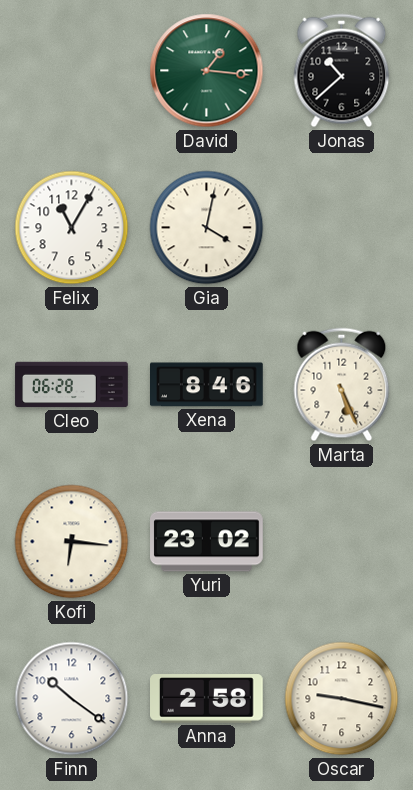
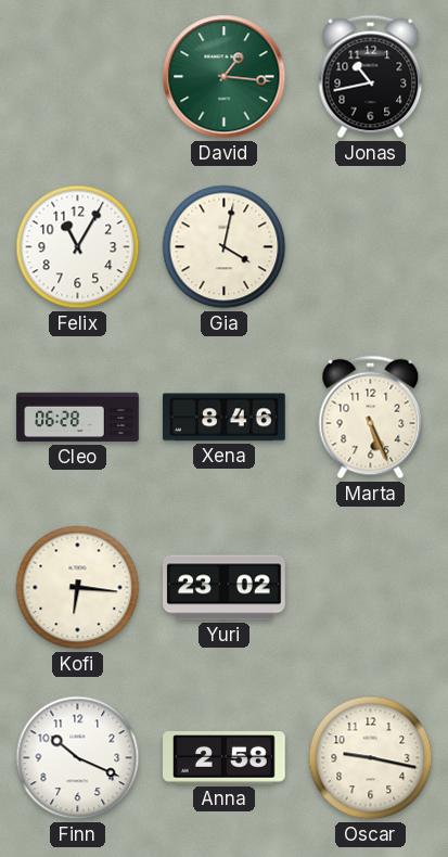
Jonas: 10:38 -> 10:43 (371, 77)
Finn: 10:21 -> 10:19 (78, 758)
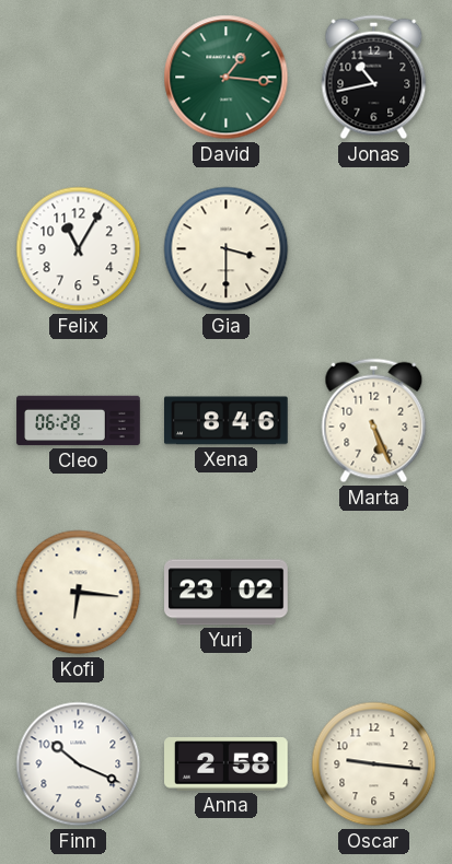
Gia: 4:02 -> 3:30 (227, 249)
Oscar: 9:17 -> 9:16 (374, 764)
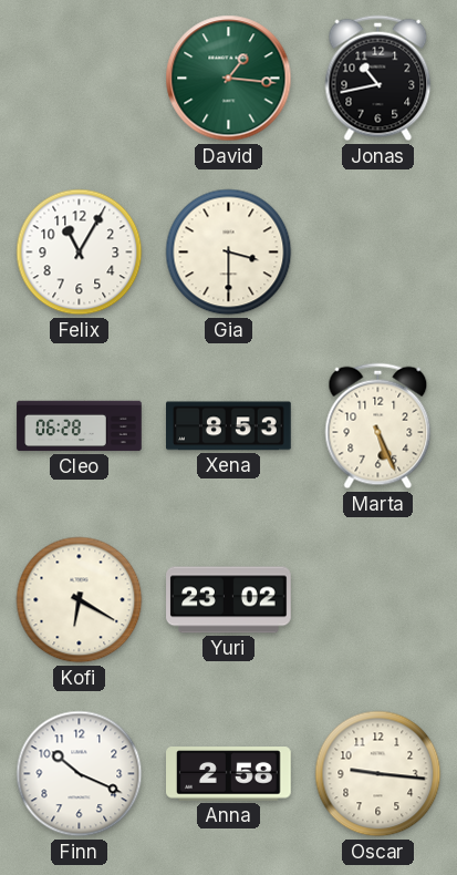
Xena: 8:46 -> 8:53 (229, 426)
Kofi: 6:16 -> 6:20 (80, 600)
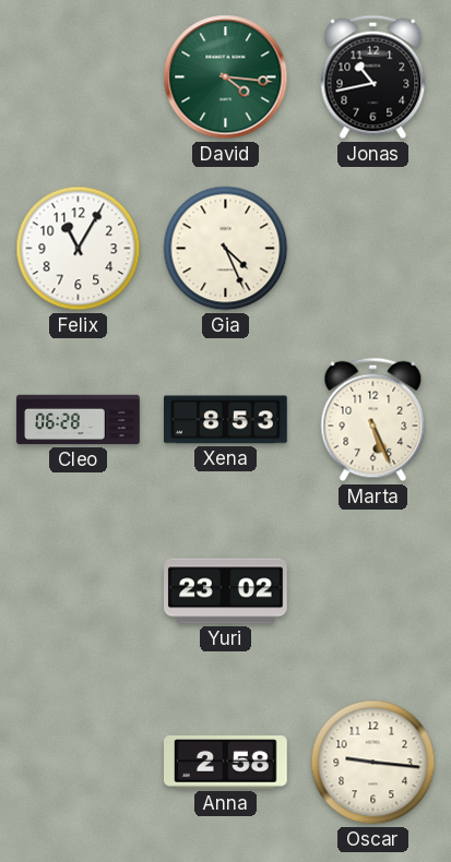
David: 1:16 -> 4:16 (226, 77)
Gia: 3:30 -> 4:26 (226, 249)
Kofi: 6:20 -> none (80, 600)
Finn: 10:19 -> none (80, 774)
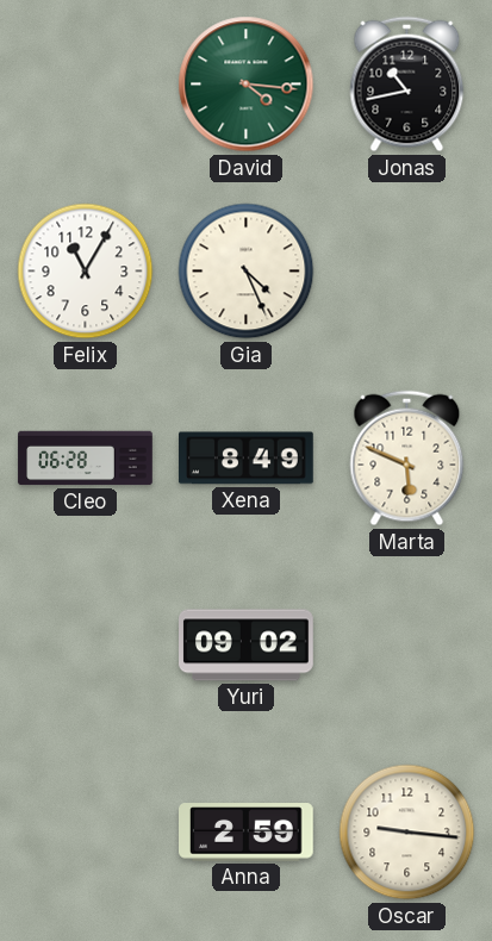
Xena: 8:53 -> 8:49 (247, 459)
Marta: 5:26 -> 5:49 (407, 459)
Yuri: 23:02 -> 09:02 (247, 646)
Anna: 2:58 -> 2:59 (247, 833)
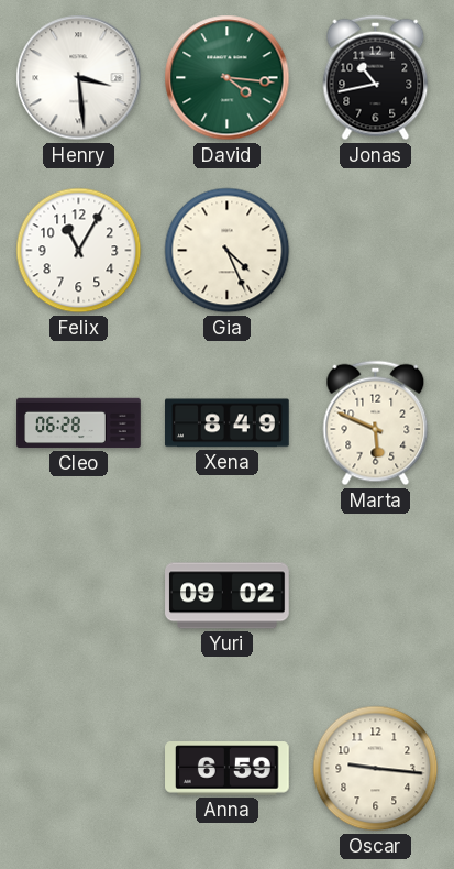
Henry: none -> 3:29 (79, 78)
Anna: 2:59 -> 6:59 (228, 769)
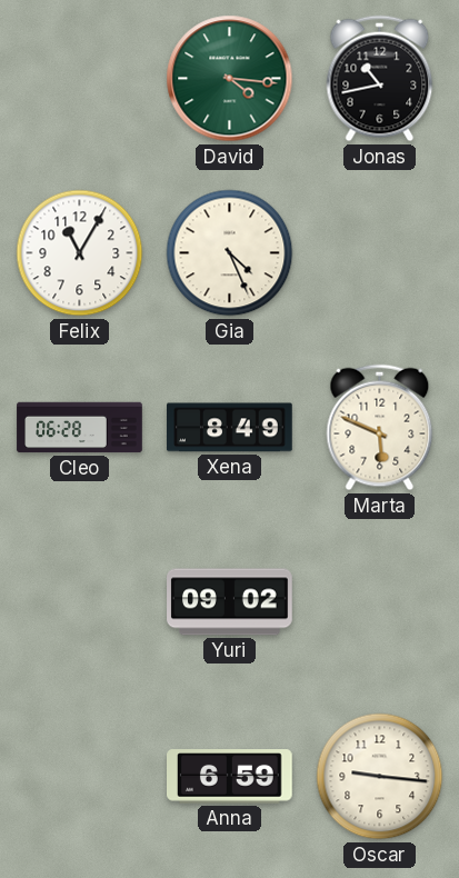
Henry: 3:29 -> none (79, 78)
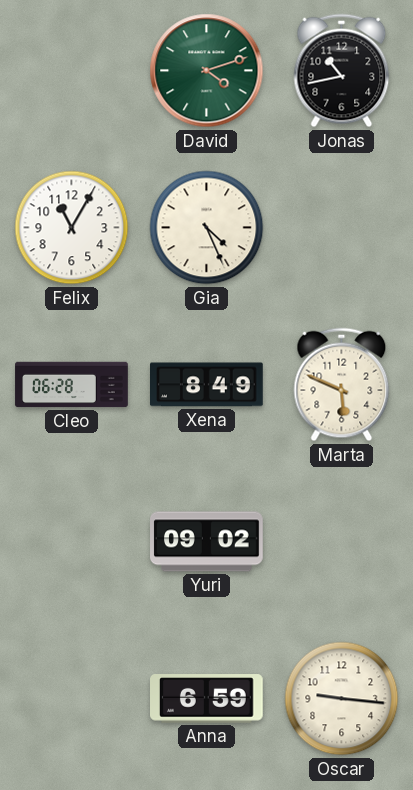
David: 4:16 -> 4:12 (207, 71)
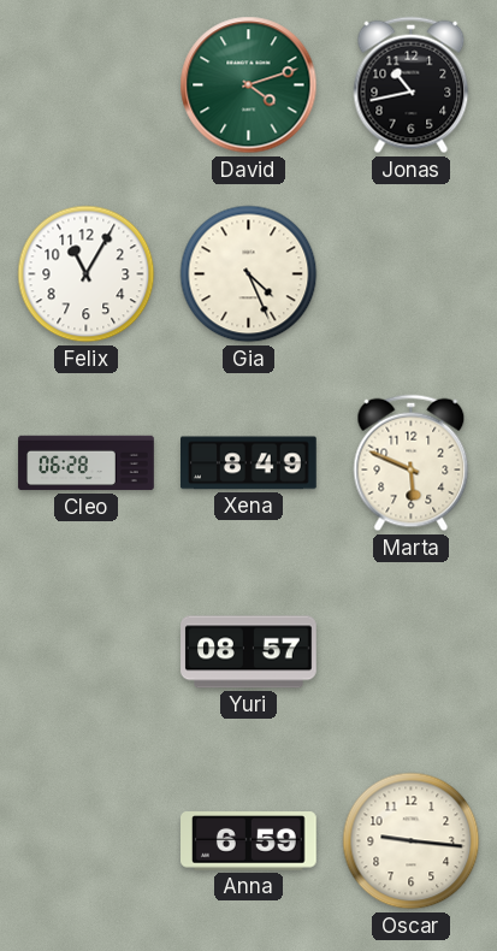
Yuri: 09:02 -> 08:57 (249, 652)
